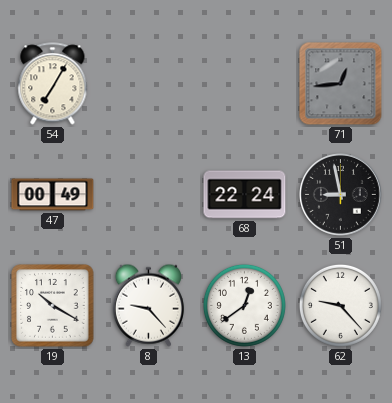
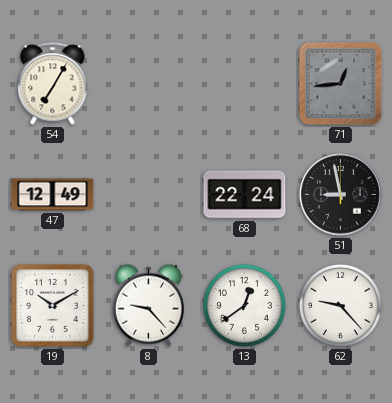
47: 00:49 -> 12:49 (53, 195)
19: 10:20 -> 10:10 (53, 306)
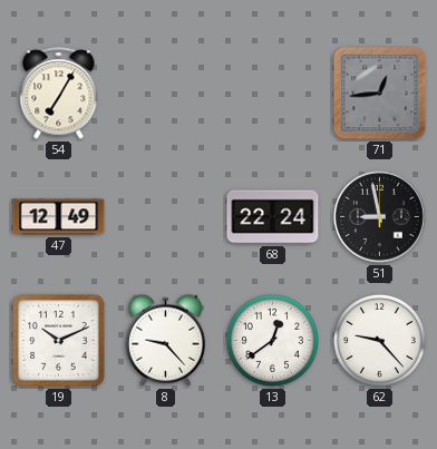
19: 10:10 -> 10:11 (59, 341)
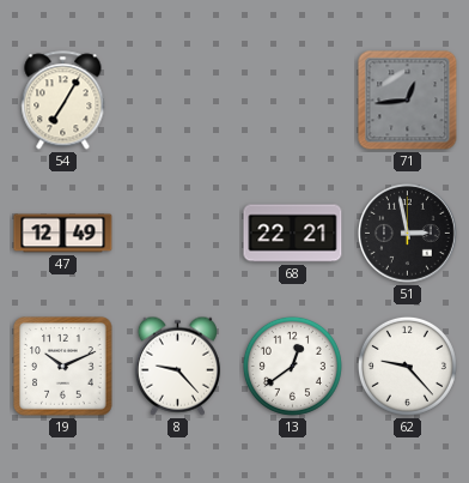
68: 22:24 -> 22:21 (293, 234)
51: 8:58 -> 2:58 (408, 234)
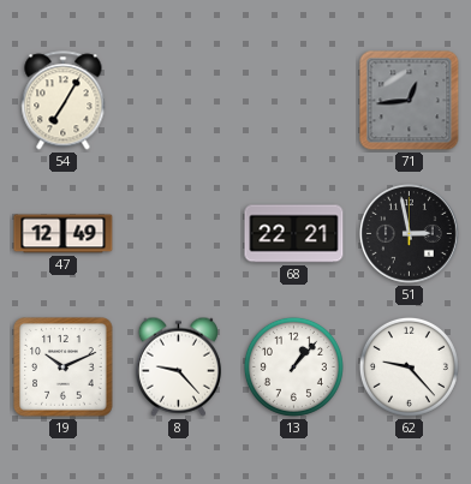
13: 12:39 -> 1:07 (293, 366)
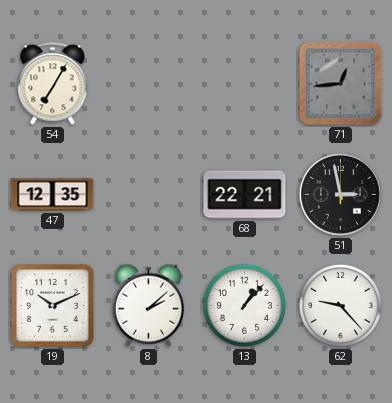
47: 12:49 -> 12:35 (53, 195)
8: 9:23 -> 2:08 (148, 305)
